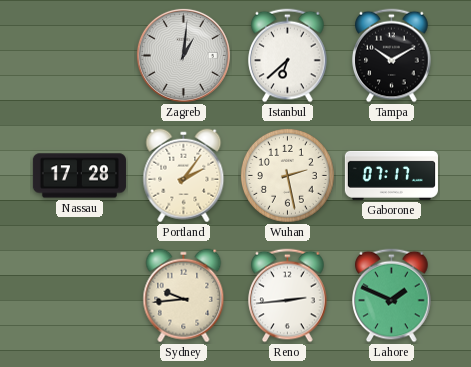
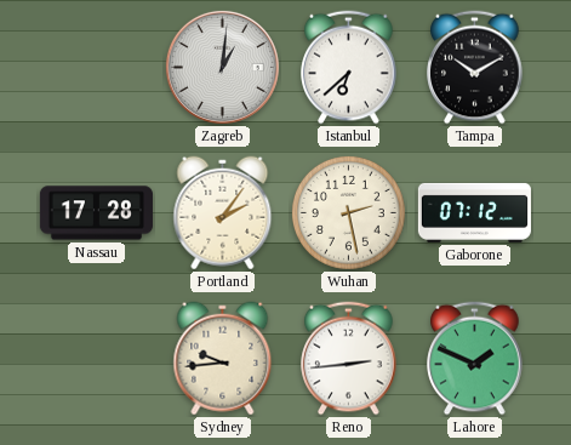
Gaborone: 07:17 -> 07:12 (474, 212)
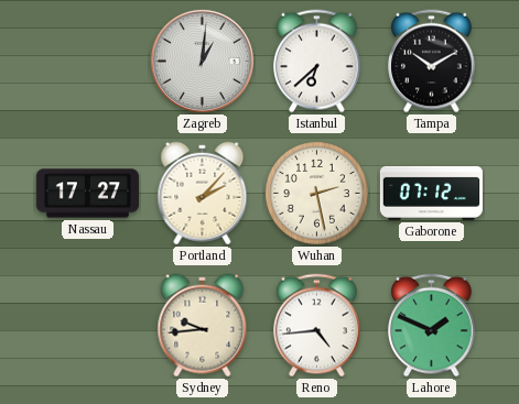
Nassau: 17:28 -> 17:27 (87, 194)
Portland: 2:06 -> 2:07 (203, 194)
Reno: 2:44 -> 4:44 (317, 326)
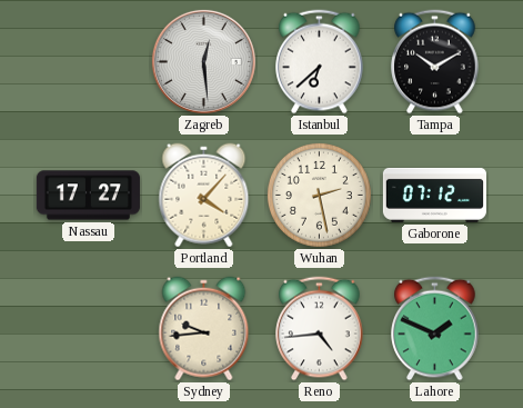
Zagreb: 1:01 -> 12:29 (203, 61)
Portland: 2:07 -> 4:07 (204, 196)
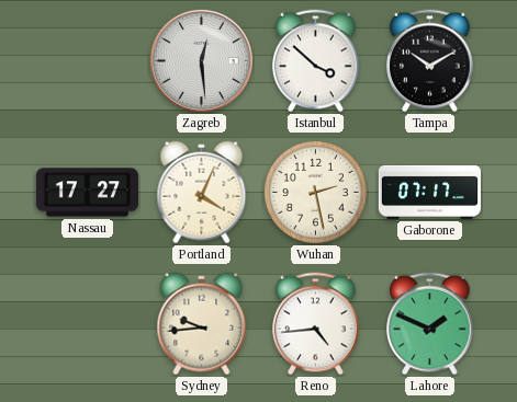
Istanbul: 6:38 -> 3:52 (316, 61)
Portland: 4:07 -> 4:04 (202, 193)
Gaborone: 07:12 -> 07:17 (429, 192)
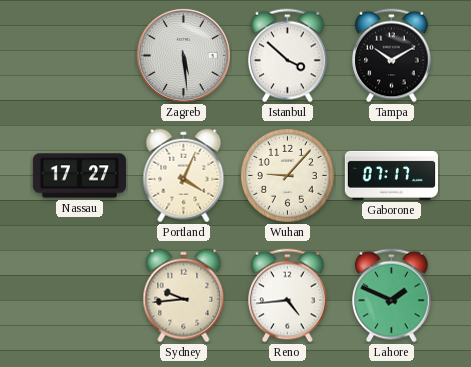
Zagreb: 12:29 -> 5:29 (183, 55)
Wuhan: 2:28 -> 9:07 (287, 175)
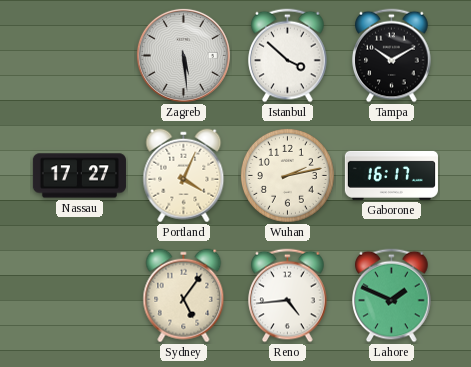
Wuhan: 9:07 -> 2:13 (287, 175)
Gaborone: 07:17 -> 16:17 (391, 175)
Sydney: 9:44 -> 5:06 (184, 296)
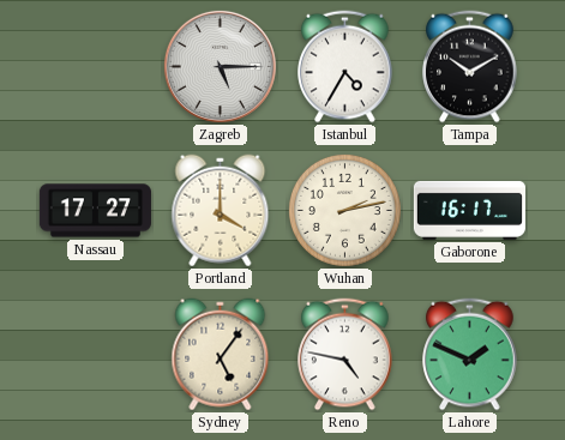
Zagreb: 5:29 -> 5:15 (220, 66)
Istanbul: 3:52 -> 4:35 (345, 67)
Portland: 4:04 -> 4:00 (221, 211)
Reno: 4:44 -> 4:47 (345, 355)
